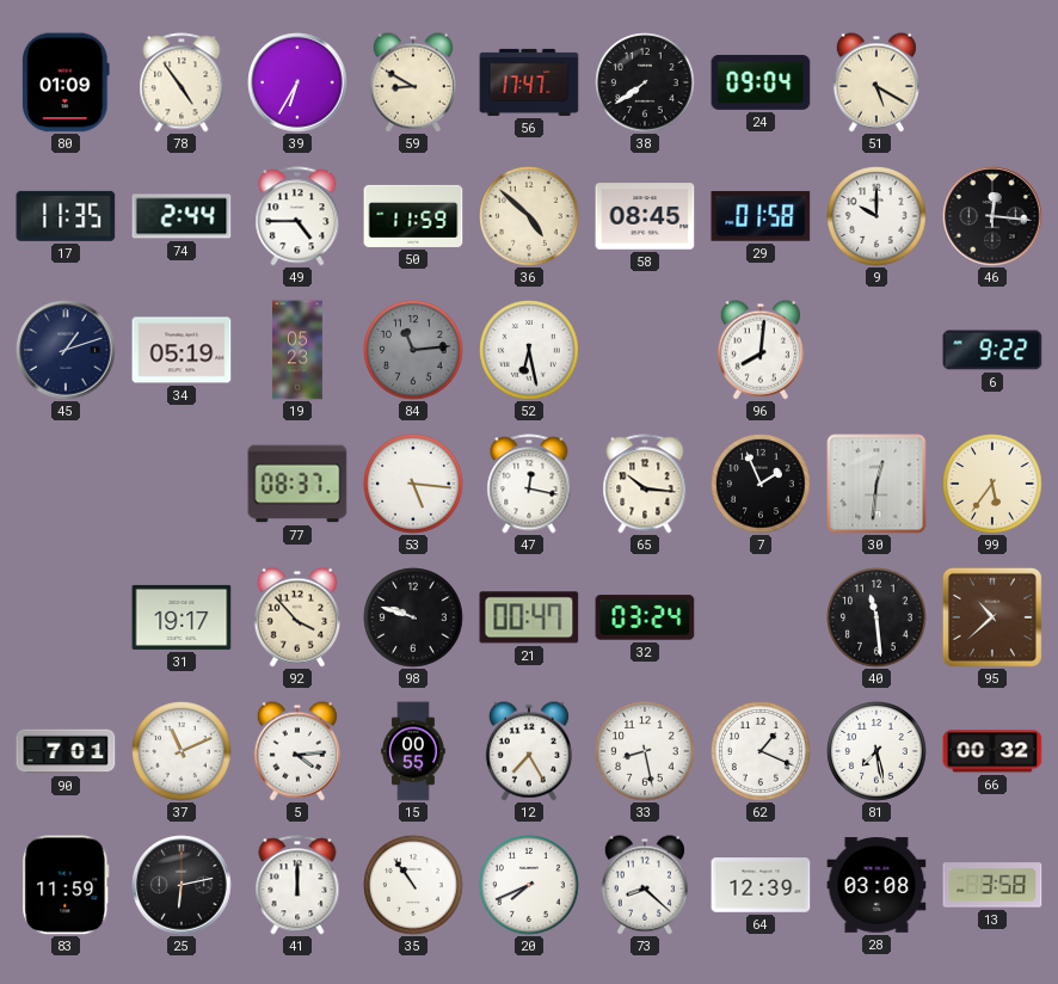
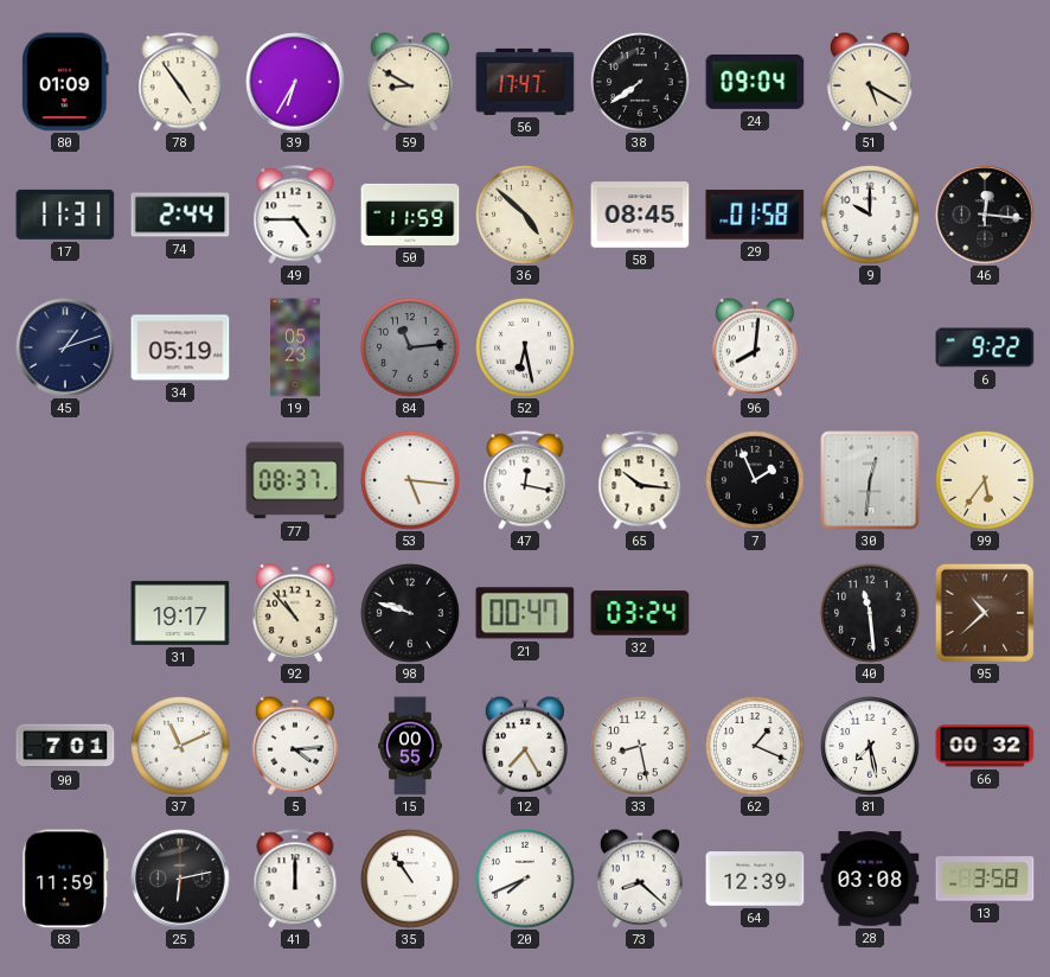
17: 11:35 -> 11:31 (65, 215)
92: 3:53 -> 10:53 (295, 613)
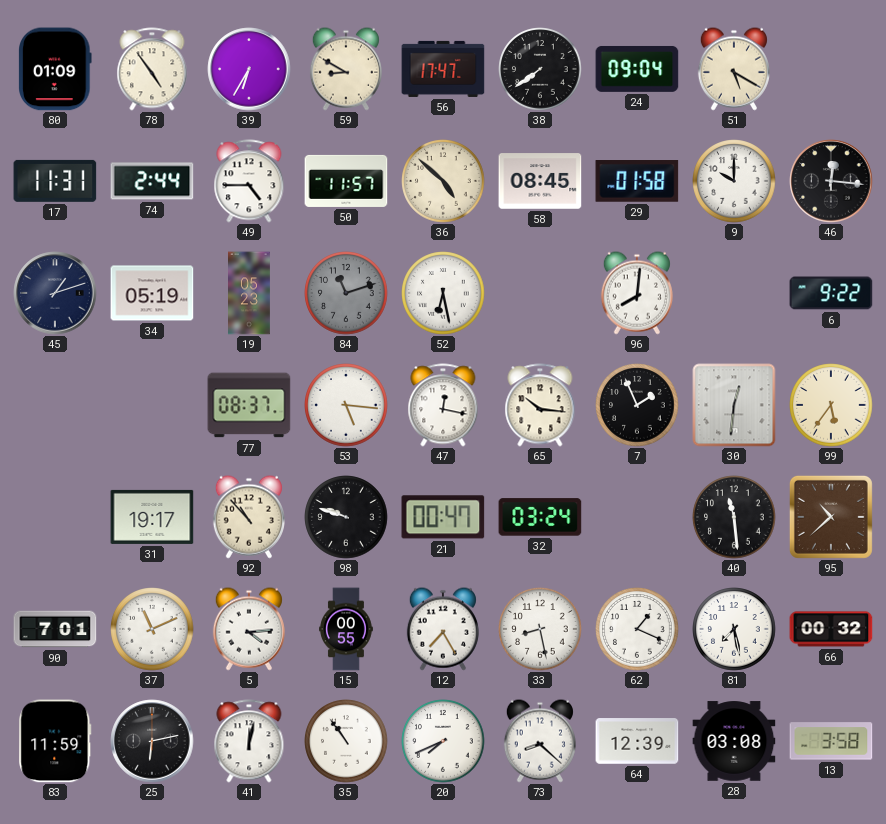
50: 11:59 -> 11:57 (346, 181)
84: 11:14 -> 11:12 (346, 293)
41: 12:00 -> 12:02 (249, 741)
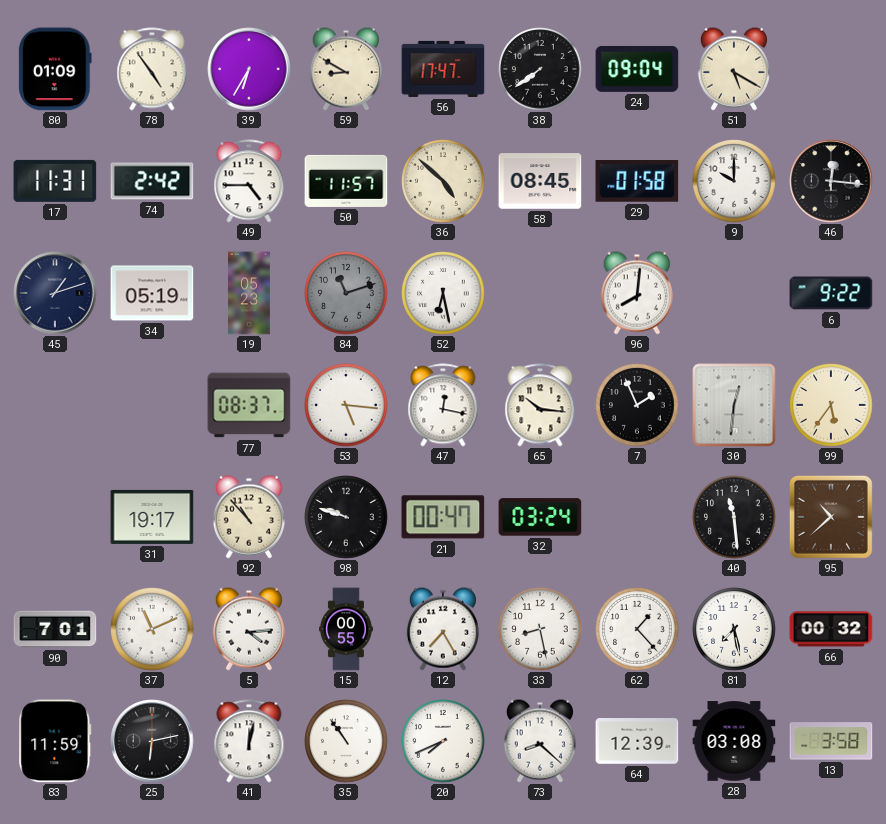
74: 2:44 -> 2:42 (152, 181)
62: 1:19 -> 1:23 (637, 629)
